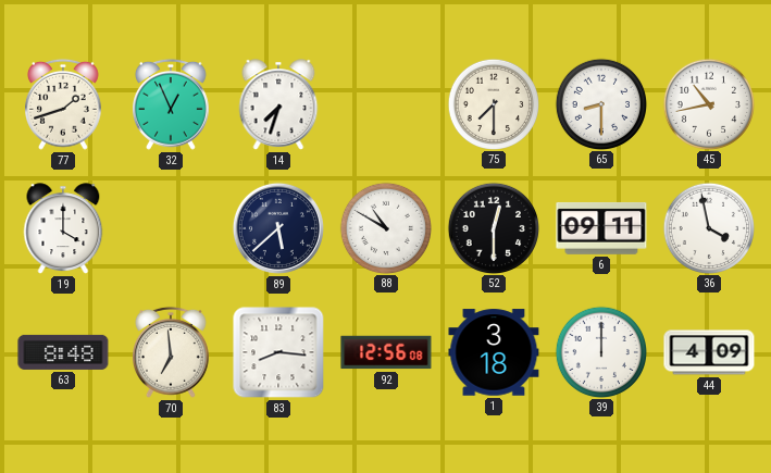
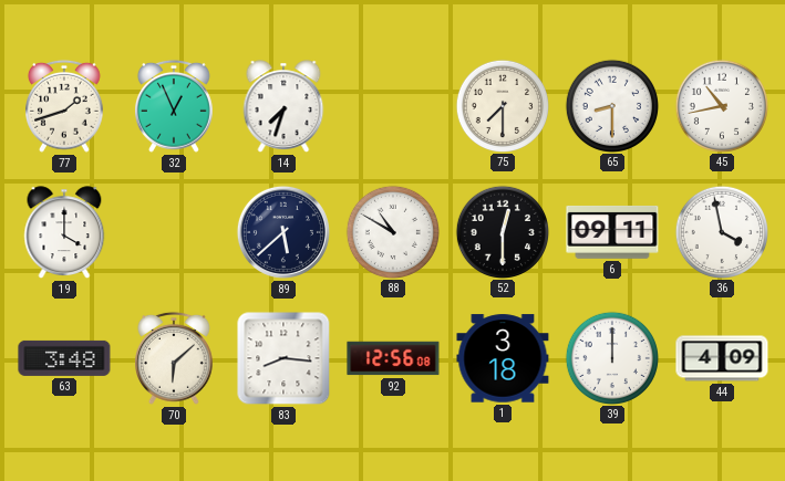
63: 8:48 -> 3:48 (64, 358)
70: 6:59 -> 6:08 (175, 358)
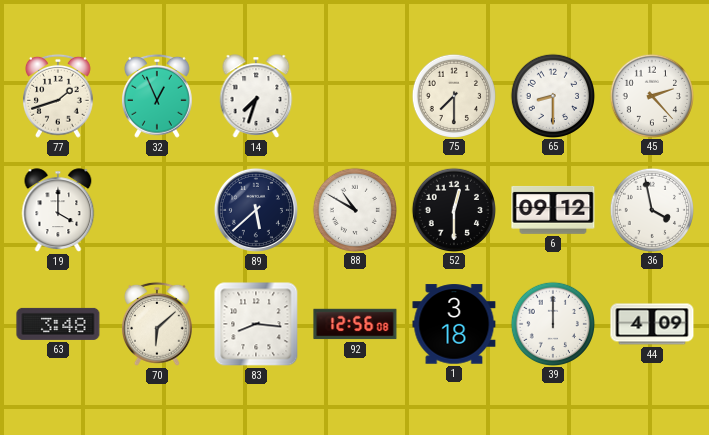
45: 10:43 -> 2:23 (651, 95)
6: 09:11 -> 09:12 (553, 210)
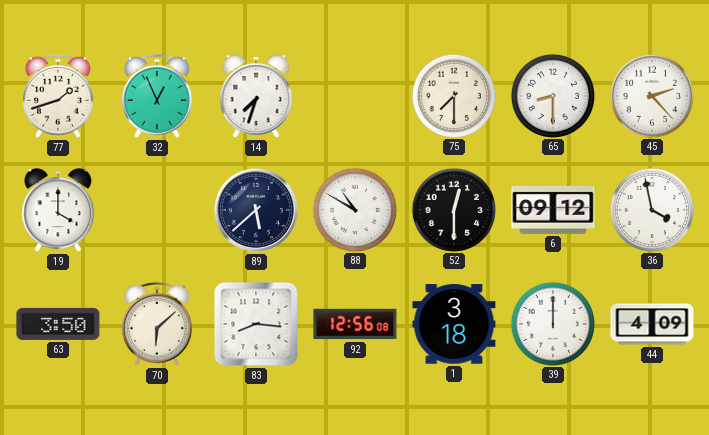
63: 3:48 -> 3:50 (58, 324)
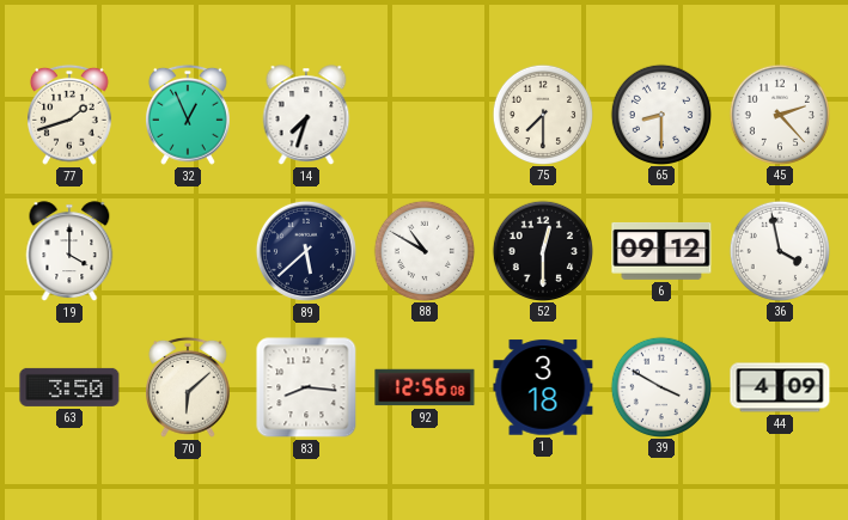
39: 12:00 -> 3:50 (660, 386)
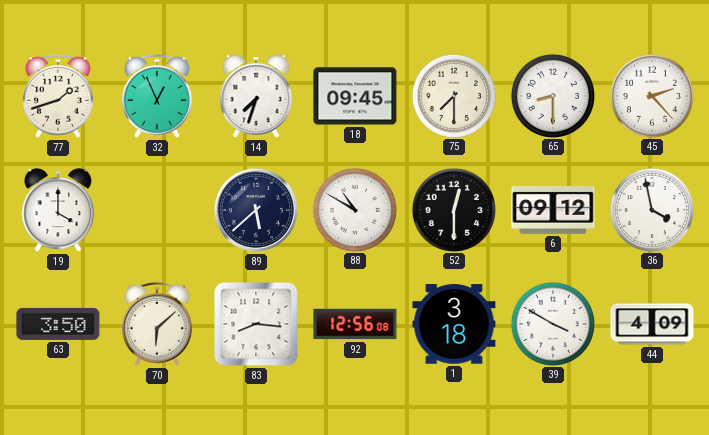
18: none -> 09:45 (355, 96)
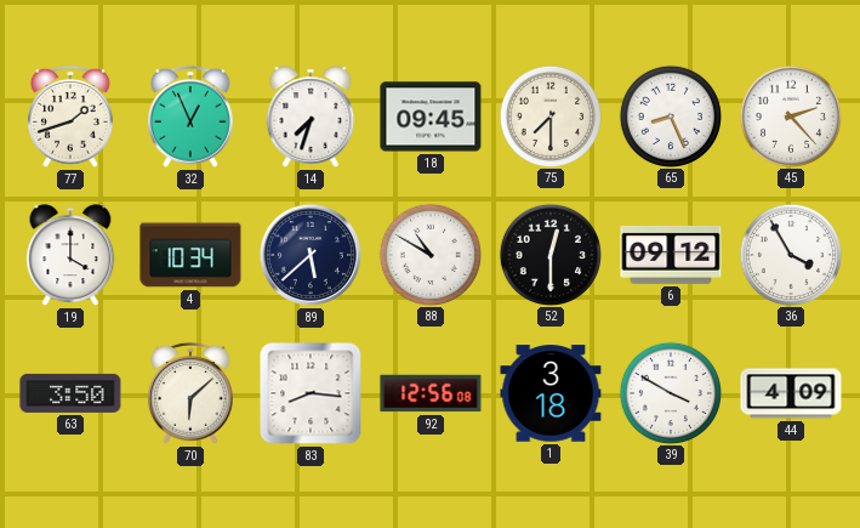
65: 8:30 -> 8:26 (670, 115)
4: none -> 10:34 (190, 255)
36: 3:58 -> 3:55 (790, 254)
